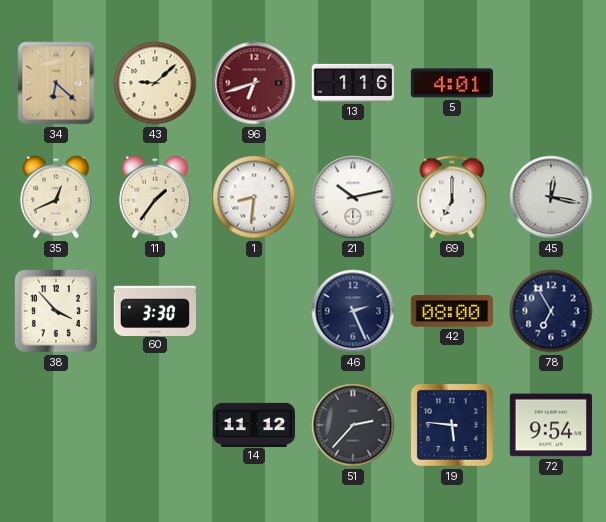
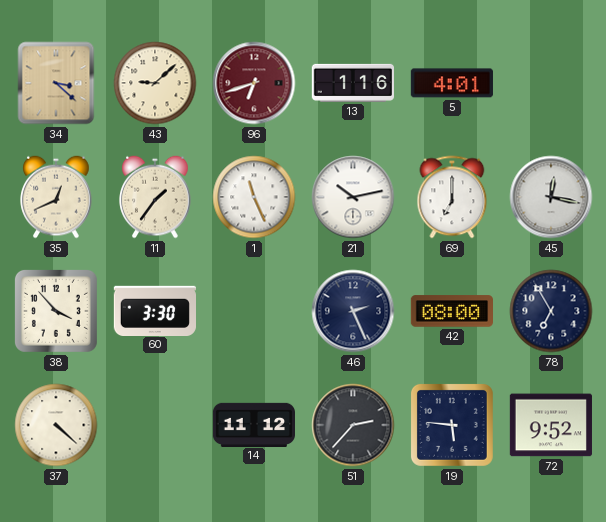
34: 6:22 -> 3:22 (56, 83)
1: 8:31 -> 11:26 (254, 197)
37: none -> 4:22 (56, 425)
72: 9:54 -> 9:52 (551, 425)
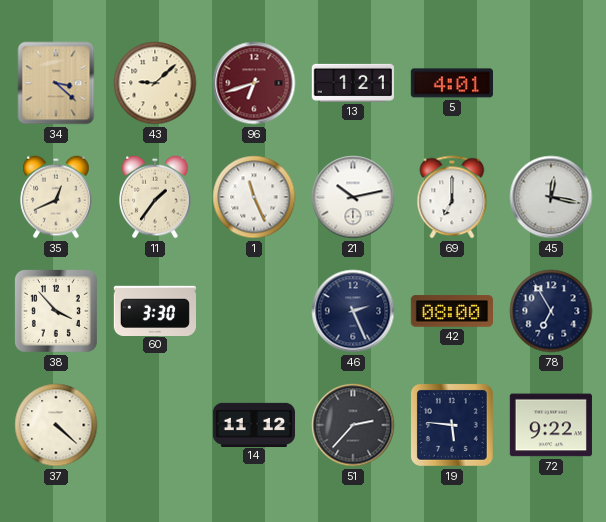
13: 1:16 -> 1:21 (352, 83)
72: 9:52 -> 9:22 (551, 425)
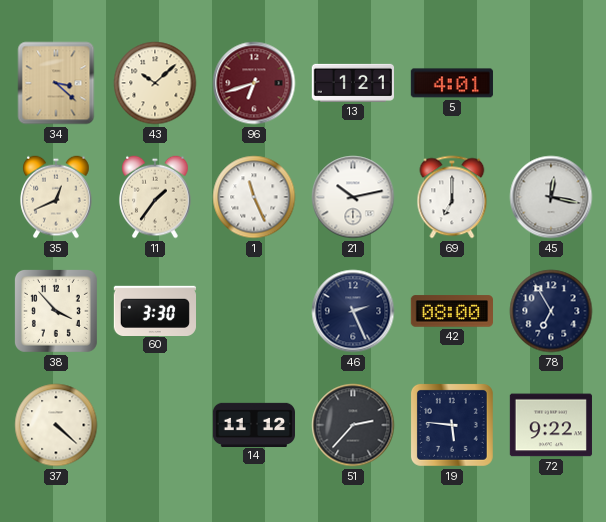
43: 9:08 -> 10:08 (155, 83)
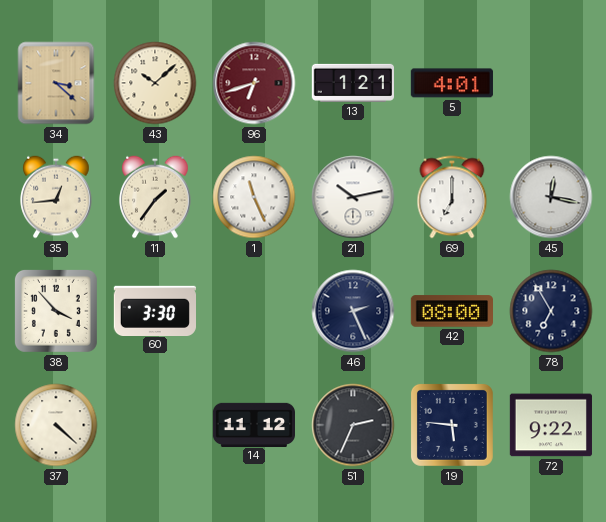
35: 12:41 -> 12:44 (56, 197)
51: 2:37 -> 2:34 (353, 425)
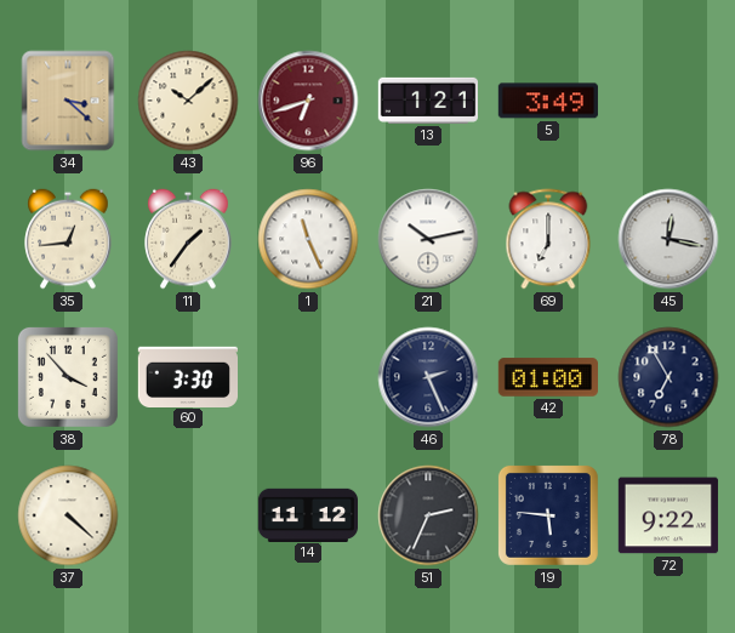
5: 4:01 -> 3:49 (548, 101)
42: 08:00 -> 01:00 (547, 377)
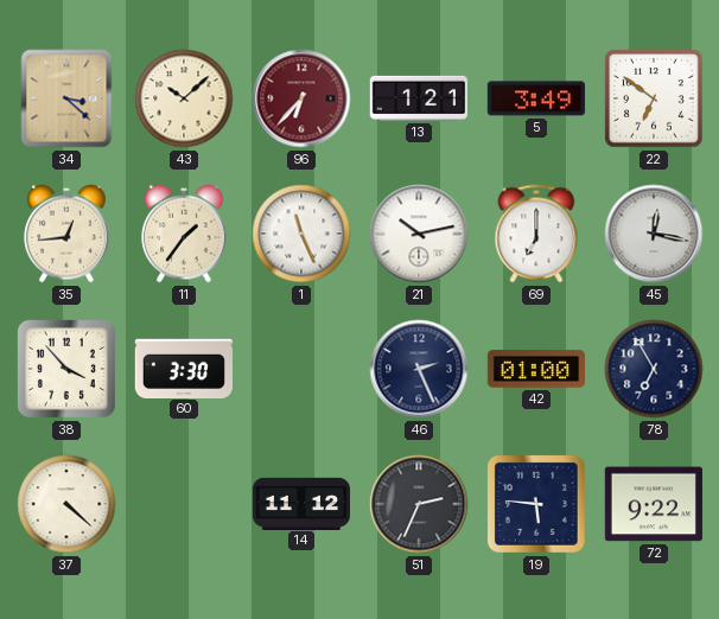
96: 6:42 -> 6:37 (301, 98)
22: none -> 6:51 (654, 98)
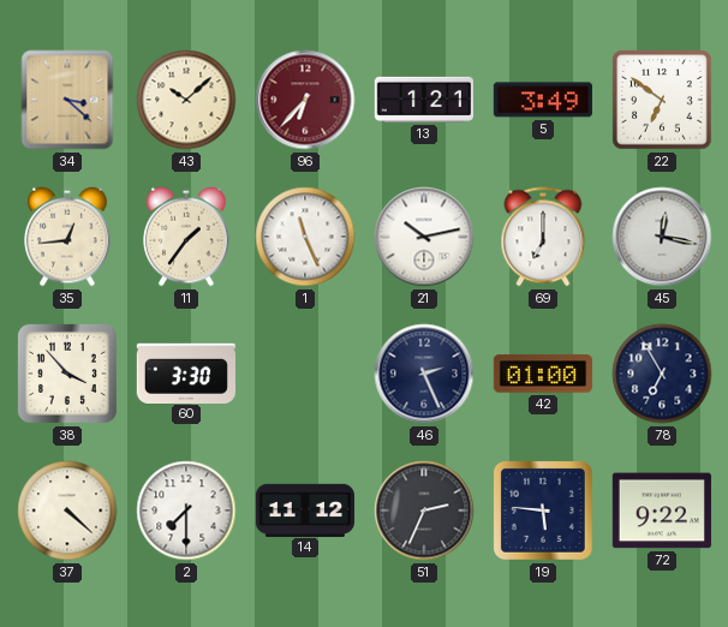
2: none -> 7:30 (186, 510)
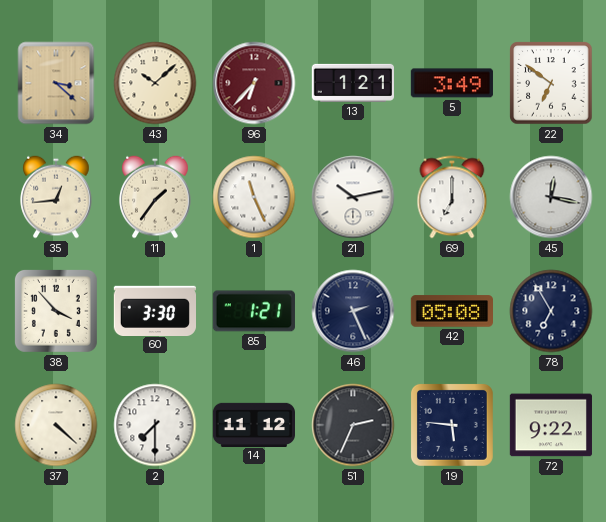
85: none -> 1:21 (254, 311)
42: 01:00 -> 05:08 (451, 311)
